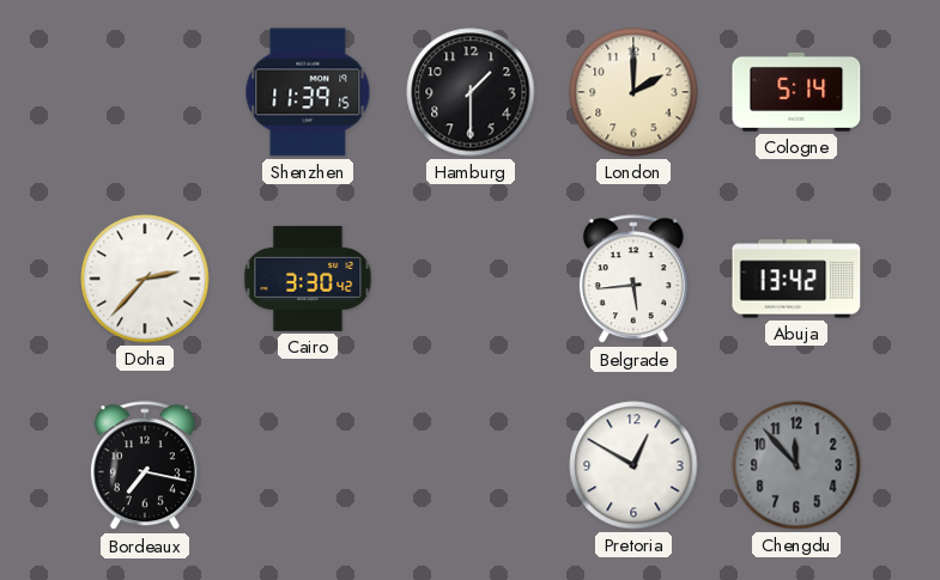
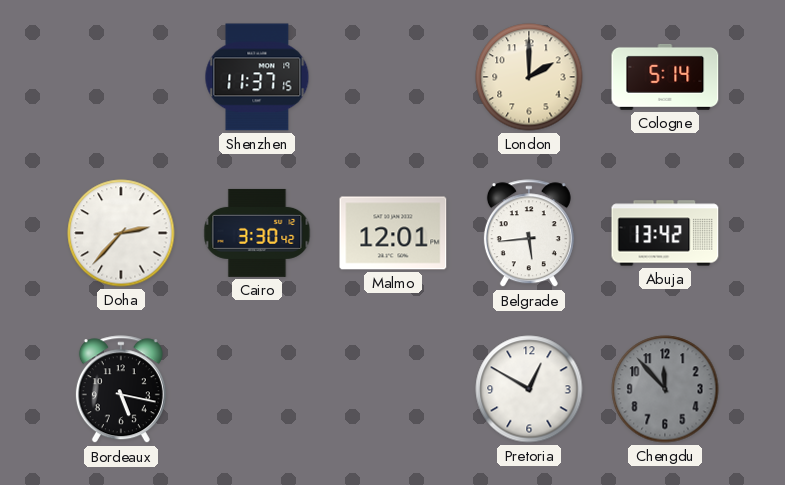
Shenzhen: 11:39 -> 11:37 (257, 77)
Hamburg: 1:30 -> none (471, 92)
Malmo: none -> 12:01 (393, 233)
Bordeaux: 7:17 -> 5:17 (121, 390)
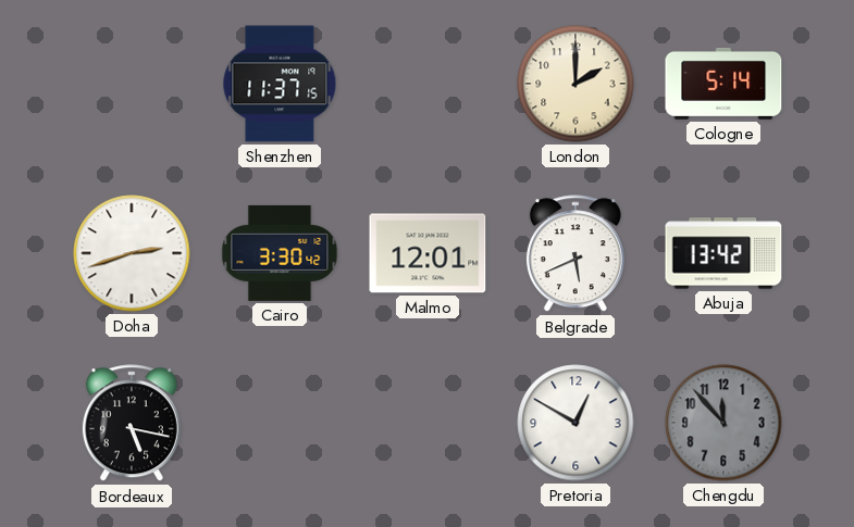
Doha: 2:37 -> 2:42 (132, 253)
Belgrade: 5:44 -> 5:41 (575, 254)
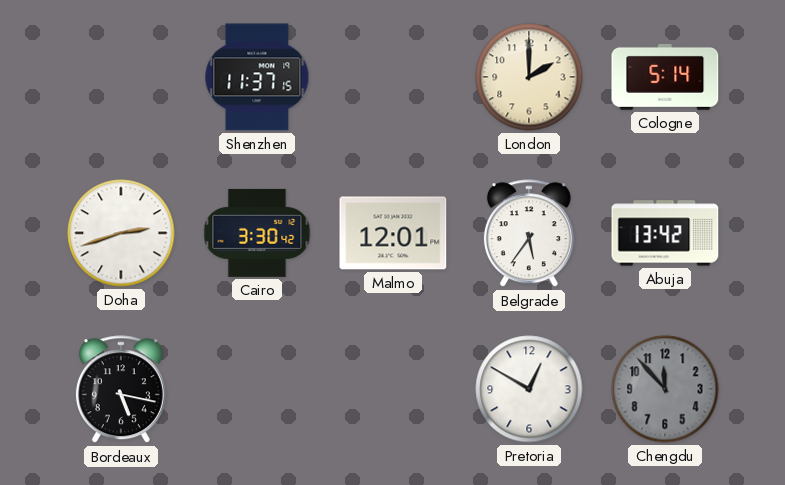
Belgrade: 5:41 -> 5:36 (529, 234)
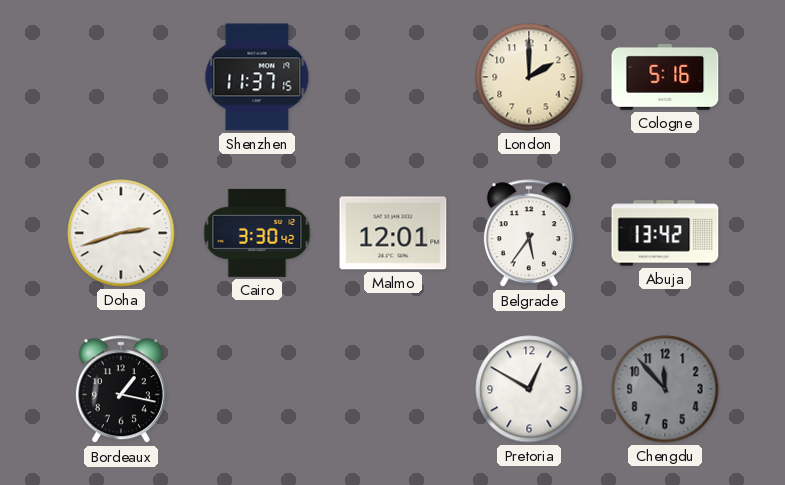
Cologne: 5:14 -> 5:16 (665, 77)
Bordeaux: 5:17 -> 1:17 (121, 390)
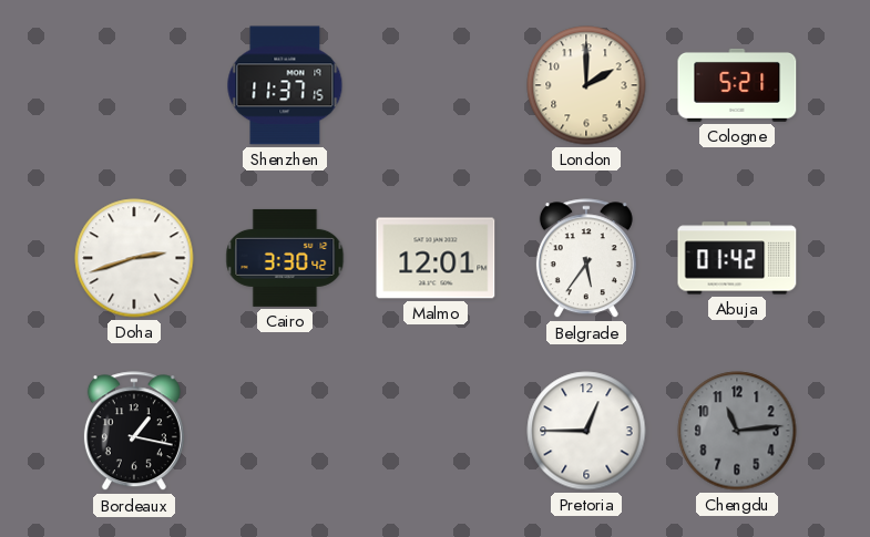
Cologne: 5:16 -> 5:21 (737, 85)
Abuja: 13:42 -> 01:42 (737, 258)
Pretoria: 12:50 -> 12:45 (586, 431)
Chengdu: 11:53 -> 11:14 (737, 431)
